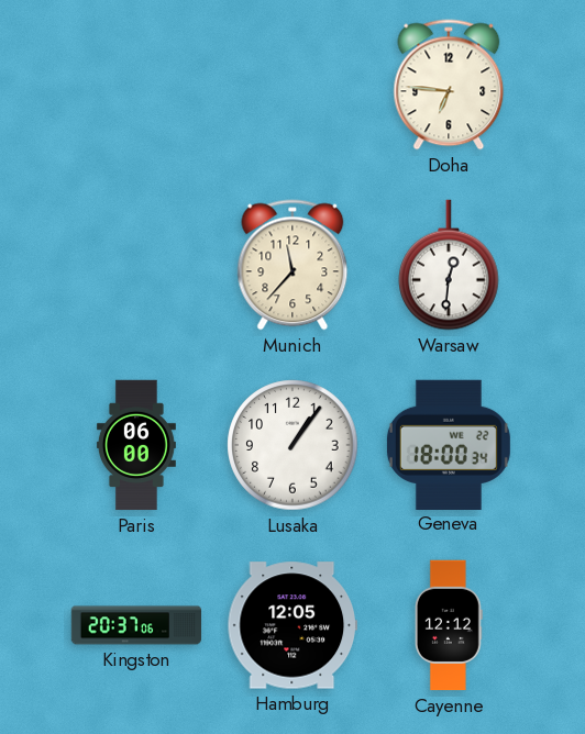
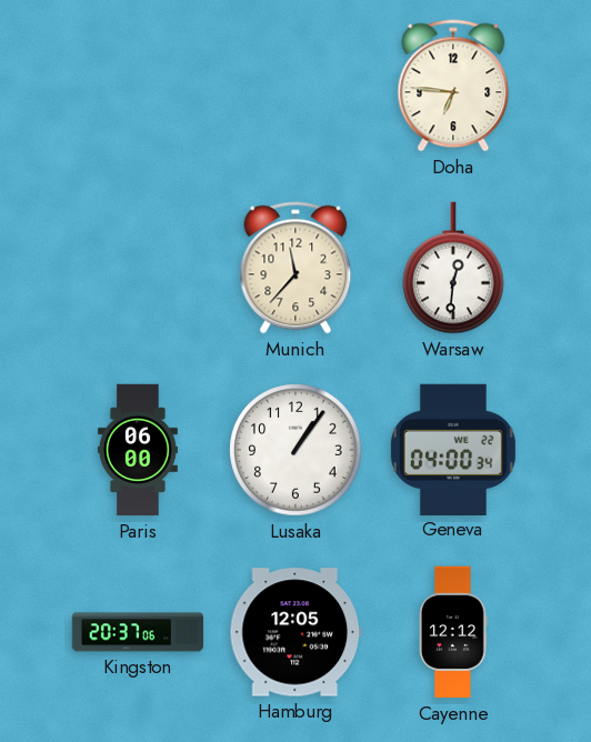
Geneva: 18:00 -> 04:00 (453, 449)
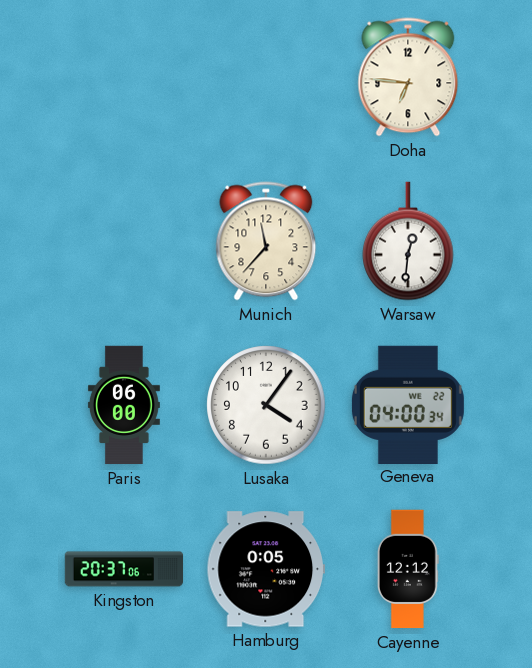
Lusaka: 1:06 -> 4:06 (266, 405)
Hamburg: 12:05 -> 0:05 (265, 569)
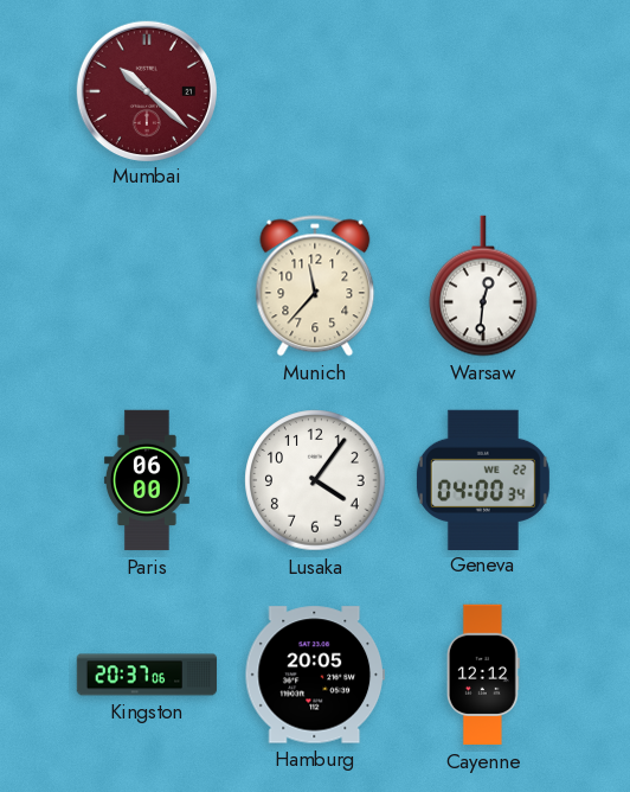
Mumbai: none -> 10:22 (146, 90)
Doha: 6:46 -> none (408, 77)
Hamburg: 0:05 -> 20:05 (314, 675)
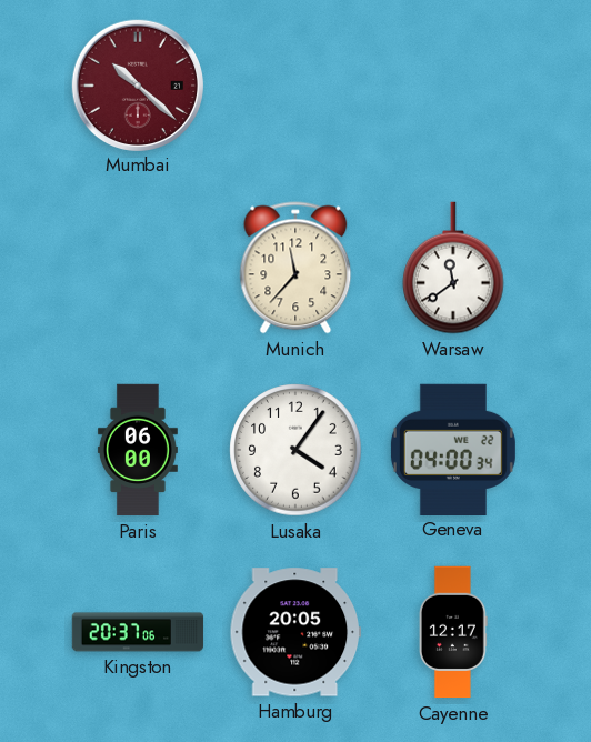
Warsaw: 12:31 -> 11:39 (453, 268)
Cayenne: 12:12 -> 12:17 (453, 632)
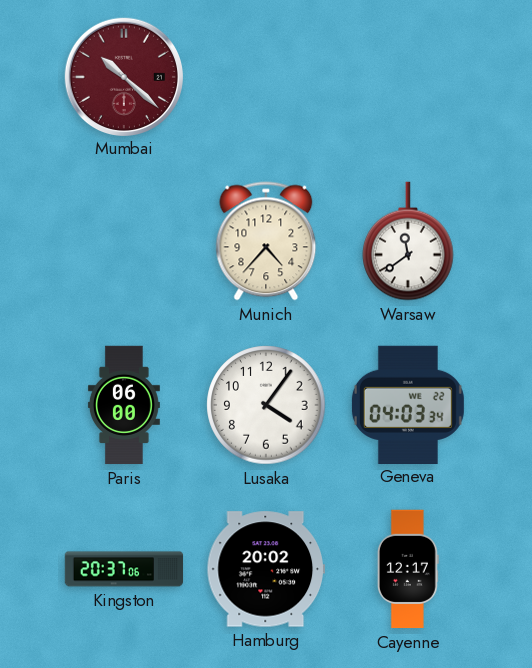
Munich: 11:37 -> 4:37 (266, 241)
Geneva: 04:00 -> 04:03 (408, 404)
Hamburg: 20:05 -> 20:02 (265, 569)
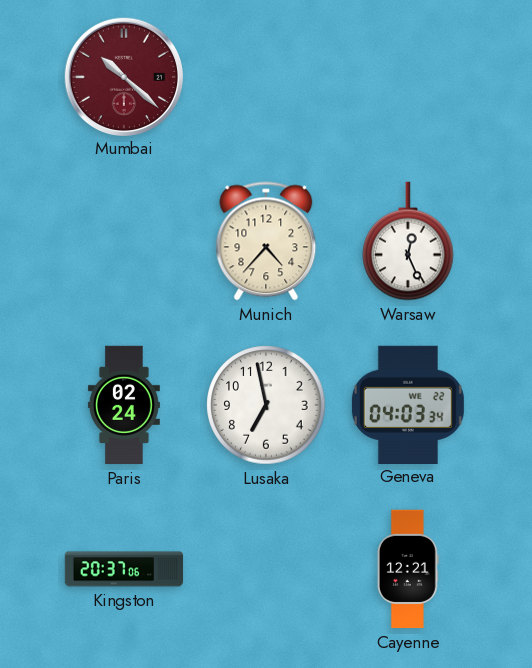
Warsaw: 11:39 -> 12:26 (408, 241)
Paris: 06:00 -> 02:24 (124, 405)
Lusaka: 4:06 -> 6:58 (266, 405)
Hamburg: 20:02 -> none (265, 569)
Cayenne: 12:17 -> 12:21 (408, 569)
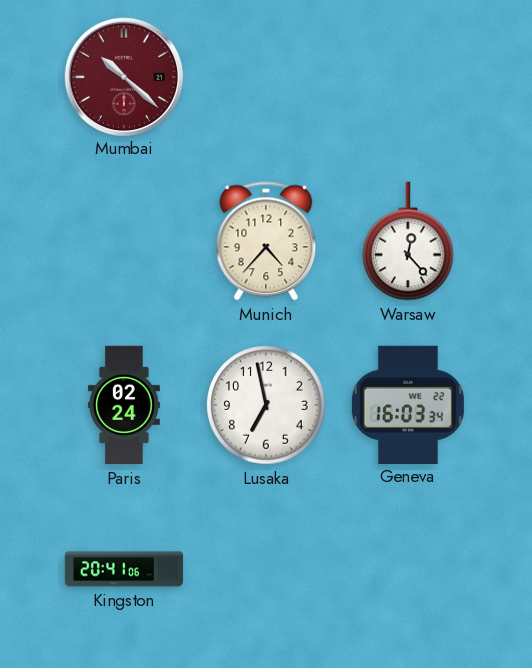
Warsaw: 12:26 -> 12:23 (408, 241)
Geneva: 04:03 -> 16:03 (408, 404)
Kingston: 20:37 -> 20:41 (124, 569)
Cayenne: 12:21 -> none (408, 569)
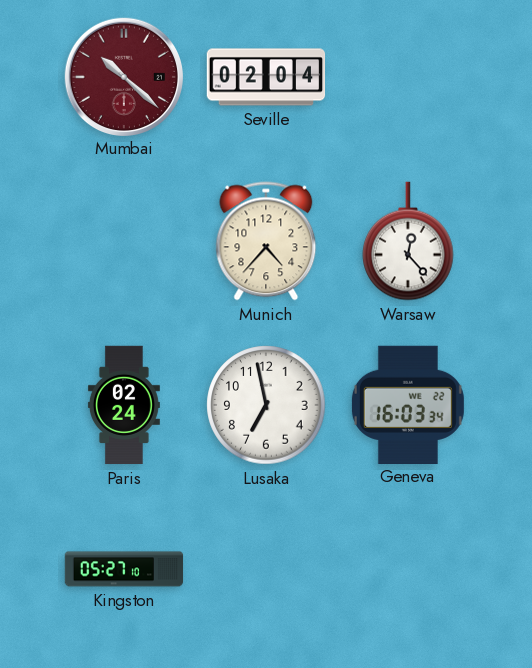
Seville: none -> 02:04 (266, 77)
Kingston: 20:41 -> 05:27 (124, 569)
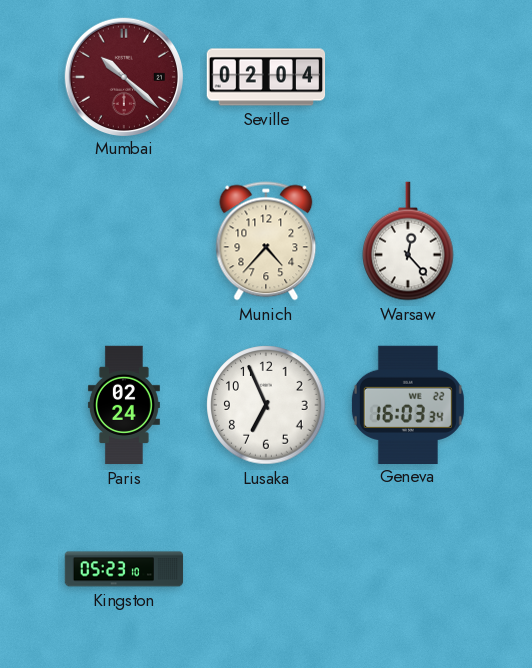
Lusaka: 6:58 -> 6:56 (266, 405)
Kingston: 05:27 -> 05:23 (124, 569)
